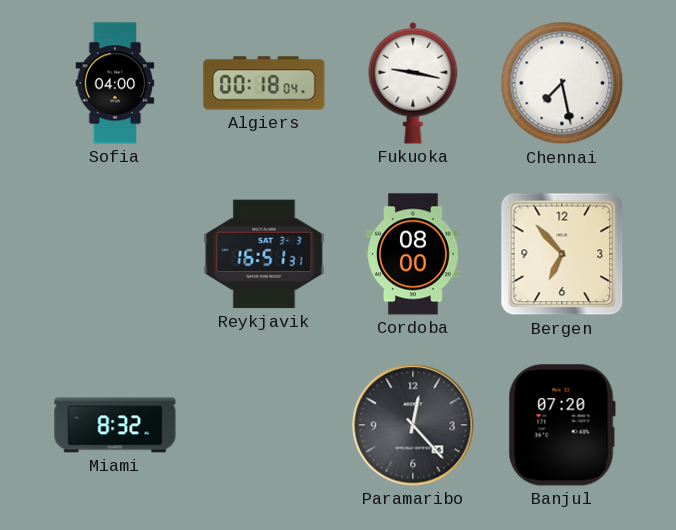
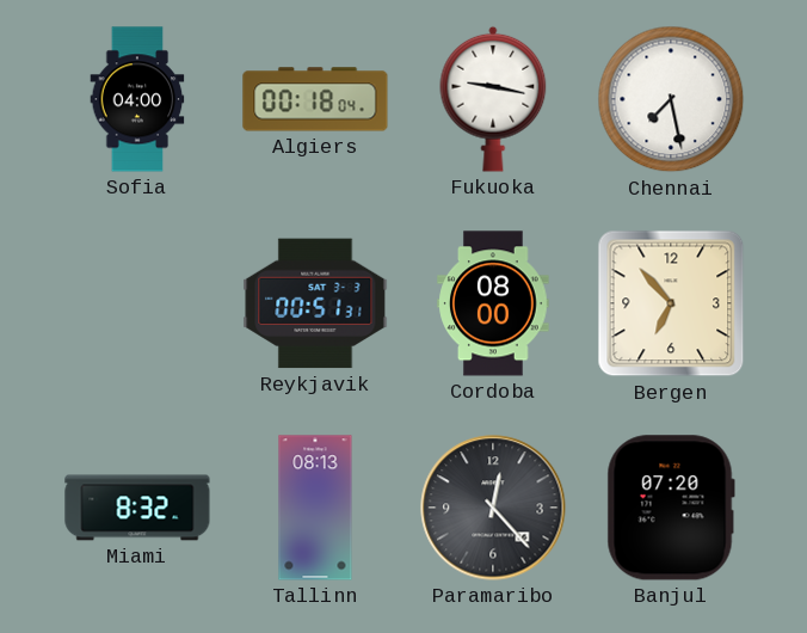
Reykjavik: 16:51 -> 00:51 (315, 303)
Tallinn: none -> 08:13 (315, 508)
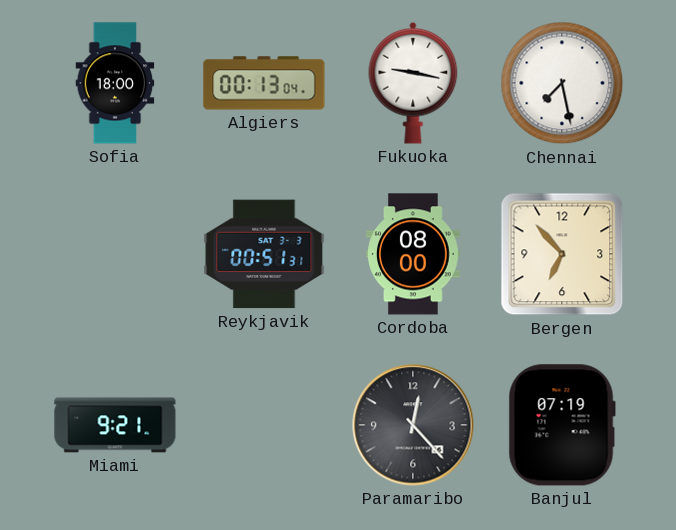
Sofia: 04:00 -> 18:00 (115, 83)
Algiers: 00:18 -> 00:13 (264, 83)
Miami: 8:32 -> 9:21 (115, 425)
Tallinn: 08:13 -> none (315, 508)
Banjul: 07:20 -> 07:19 (562, 425)
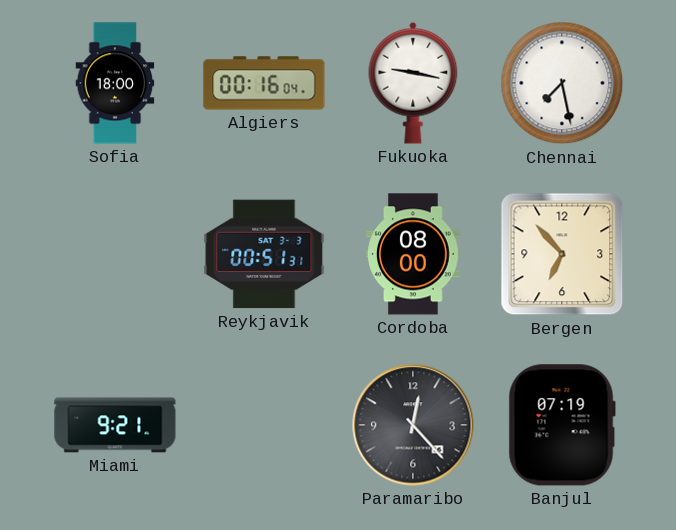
Algiers: 00:13 -> 00:16 (264, 83)
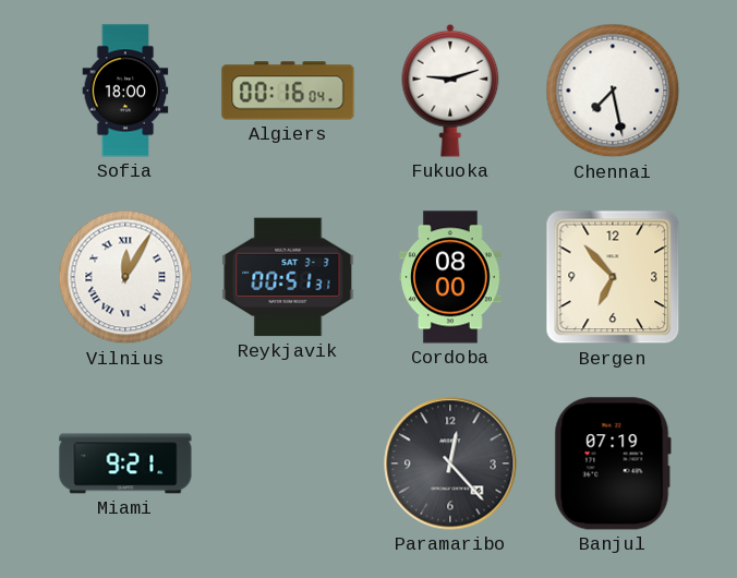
Fukuoka: 9:17 -> 9:12 (450, 91)
Vilnius: none -> 12:05 (125, 277)
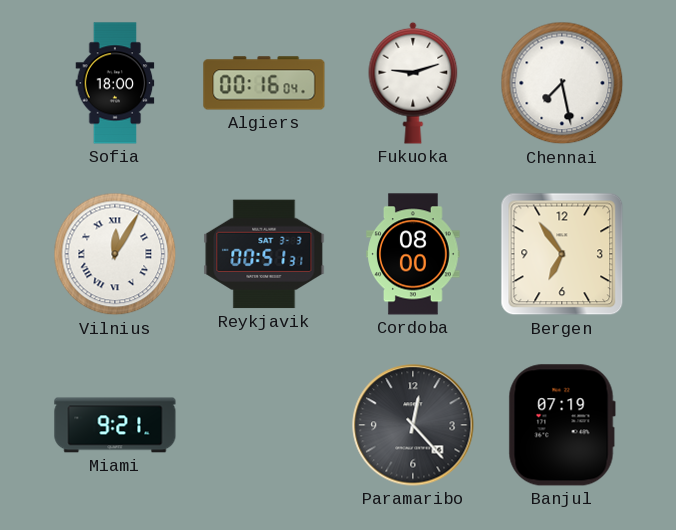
Bergen: 6:53 -> 6:54 (562, 254)
